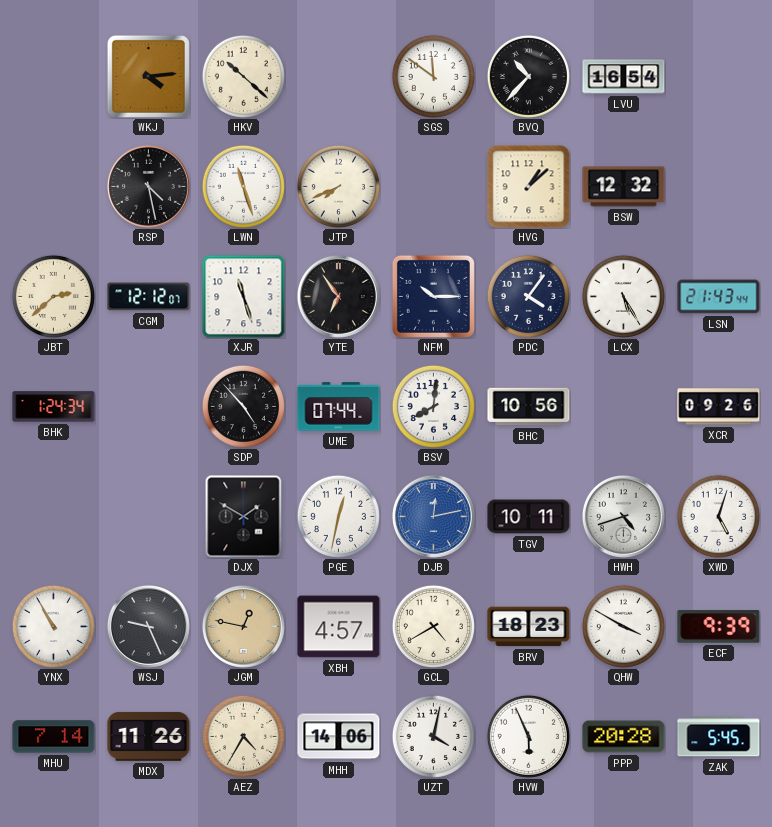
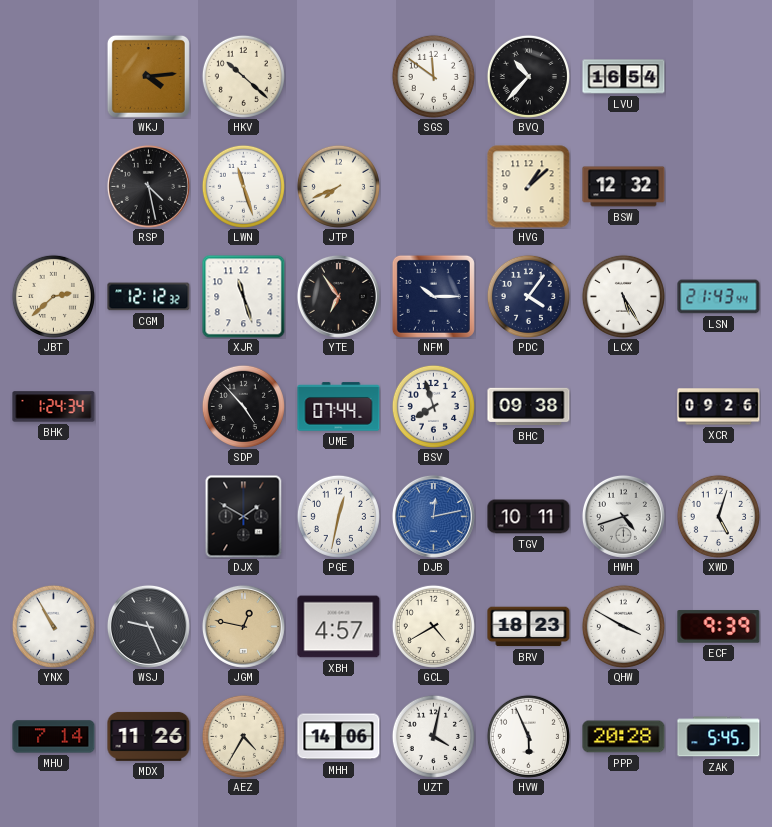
CGM: 12:12:07 -> 12:12:32 (149, 297)
BSV: 8:01 -> 7:57 (433, 406)
BHC: 10:56 -> 09:38 (529, 407)
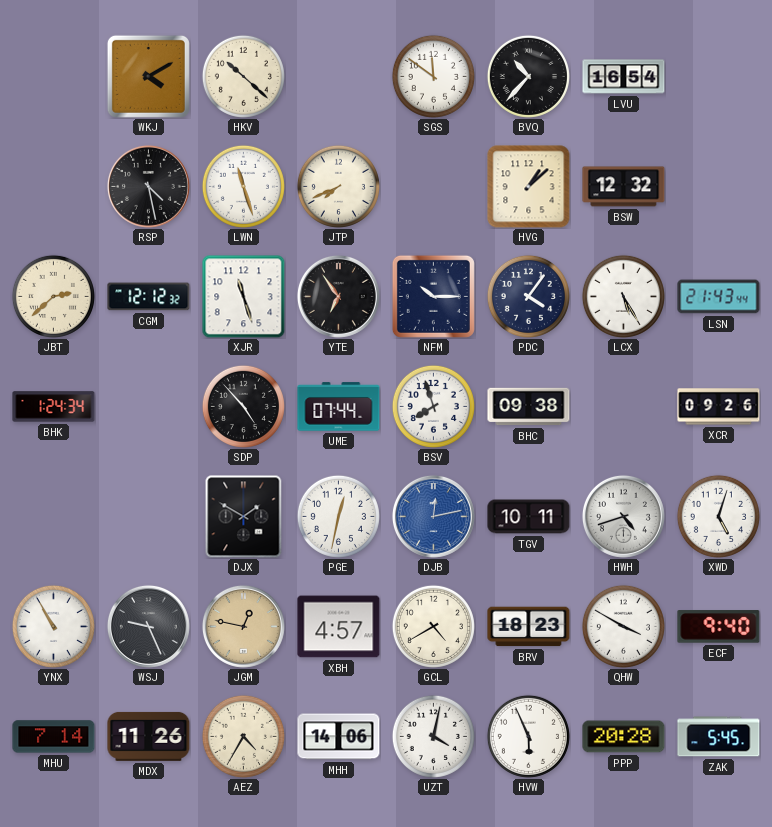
WKJ: 4:14 -> 4:10 (148, 76)
ECF: 9:39 -> 9:40 (719, 627)
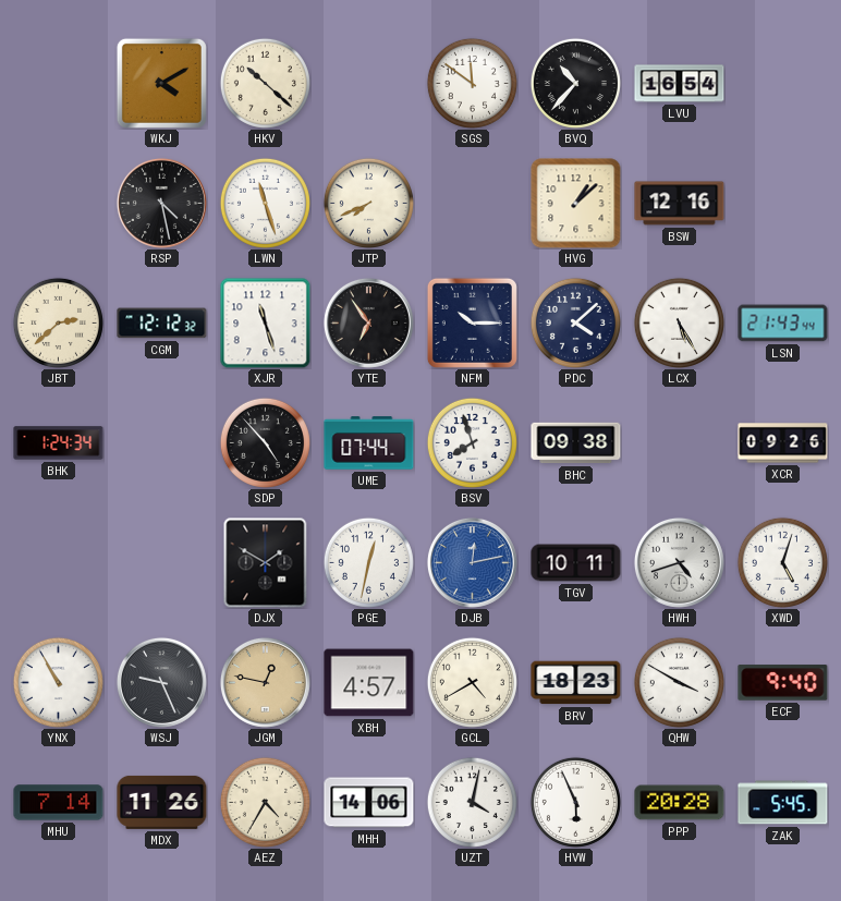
BSW: 12:32 -> 12:16 (680, 204)
PDC: 4:06 -> 4:08 (575, 322)
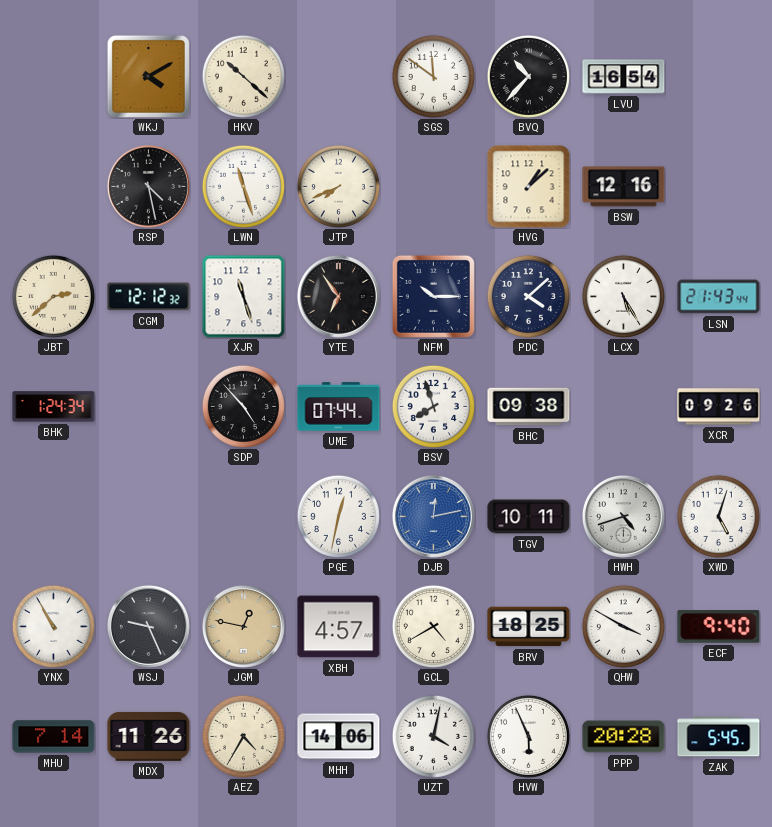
DJX: 1:50 -> none (266, 562)
BRV: 18:23 -> 18:25 (529, 627)
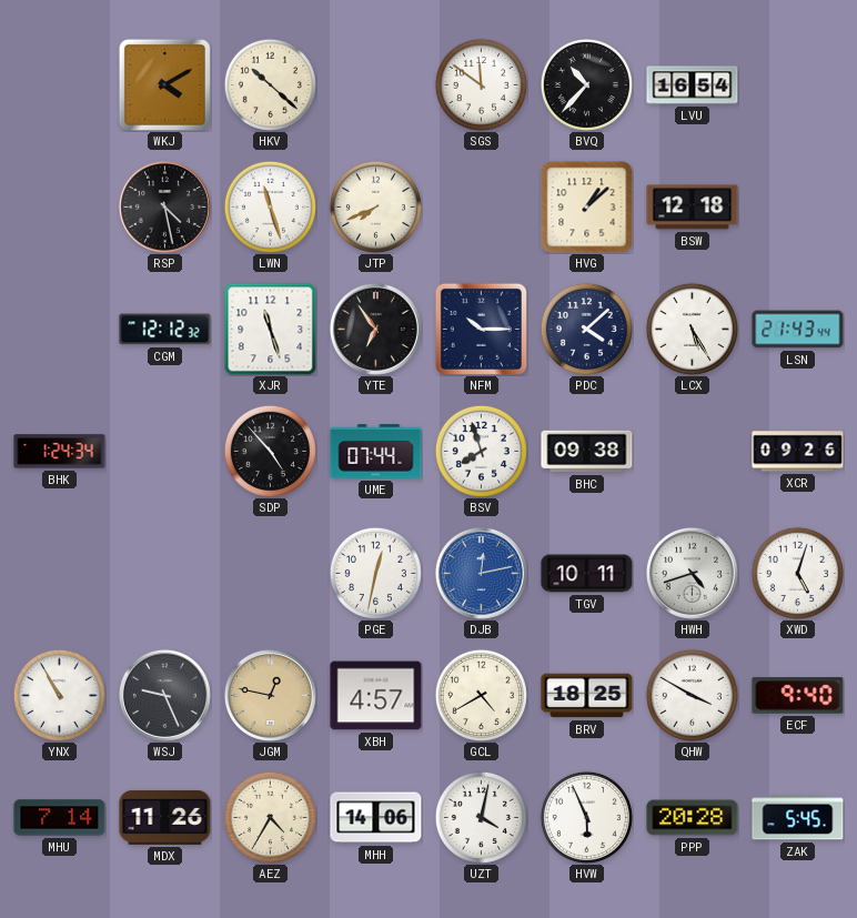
BSW: 12:16 -> 12:18 (693, 208)
JBT: 2:38 -> none (53, 296)
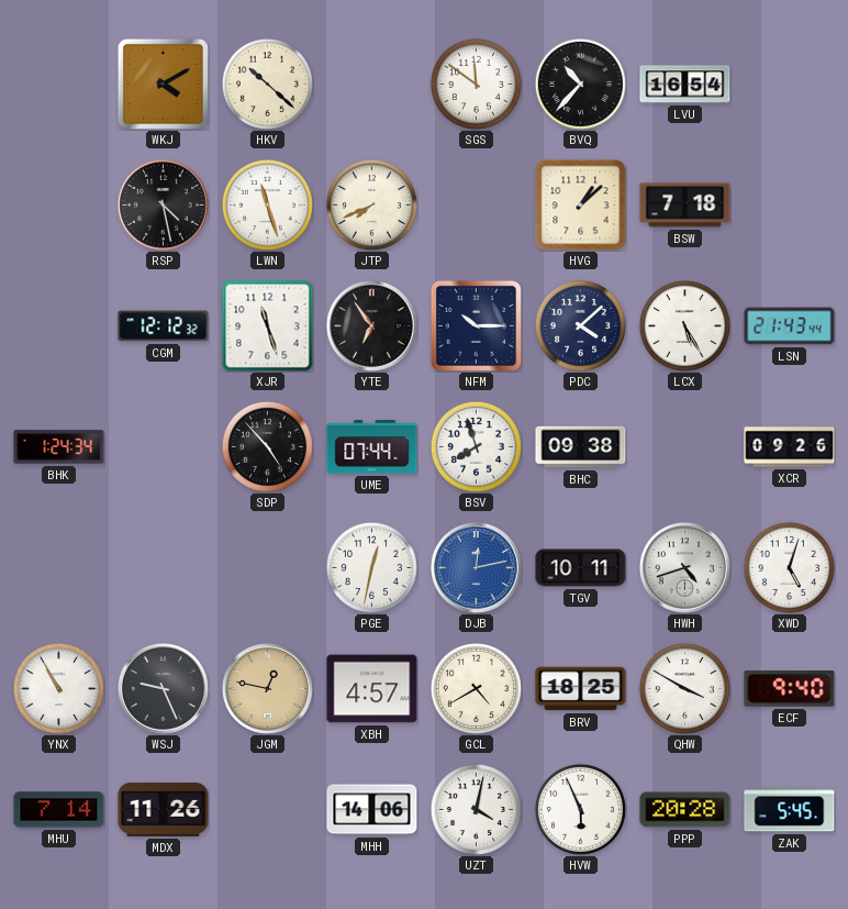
BSW: 12:18 -> 7:18 (685, 206)
AEZ: 4:35 -> none (270, 817)
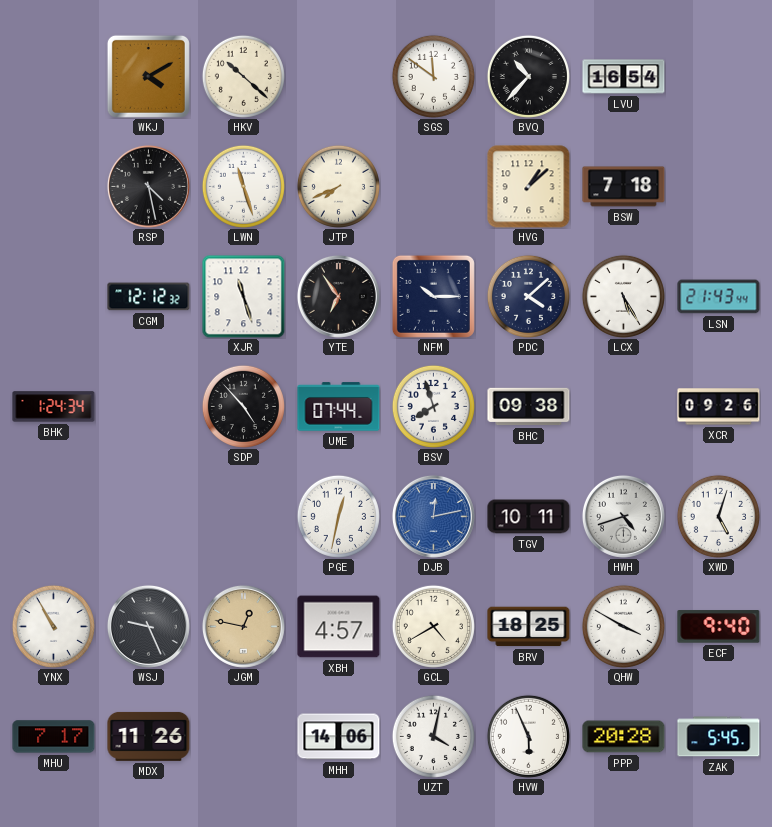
MHU: 7:14 -> 7:17 (54, 737)
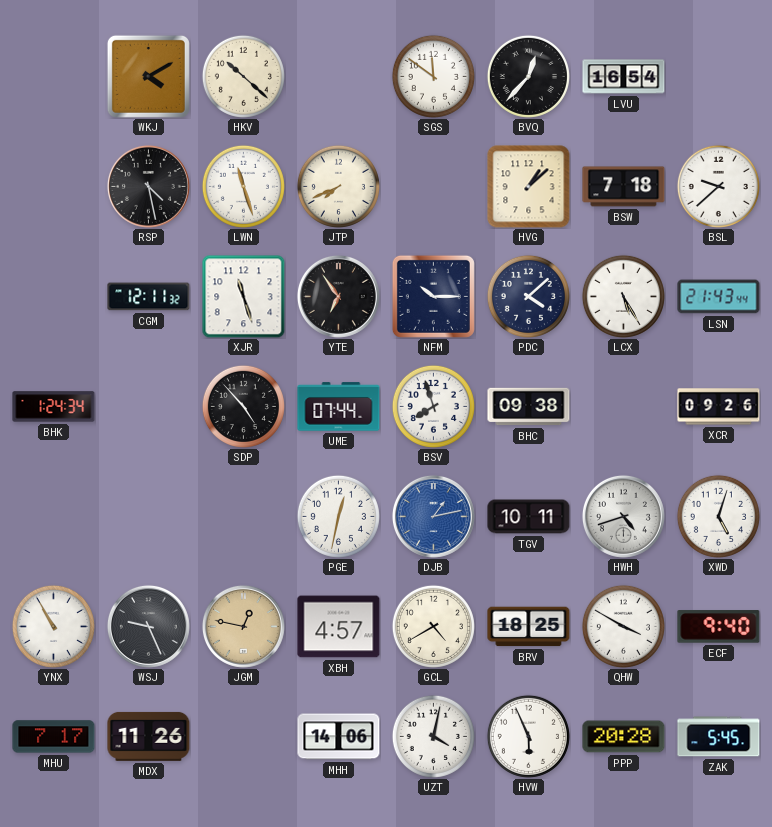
BVQ: 10:37 -> 12:37 (528, 76)
BSL: none -> 9:38 (718, 186)
CGM: 12:12 -> 12:11 (149, 297)
DJB: 12:13 -> 1:13 (433, 516)
